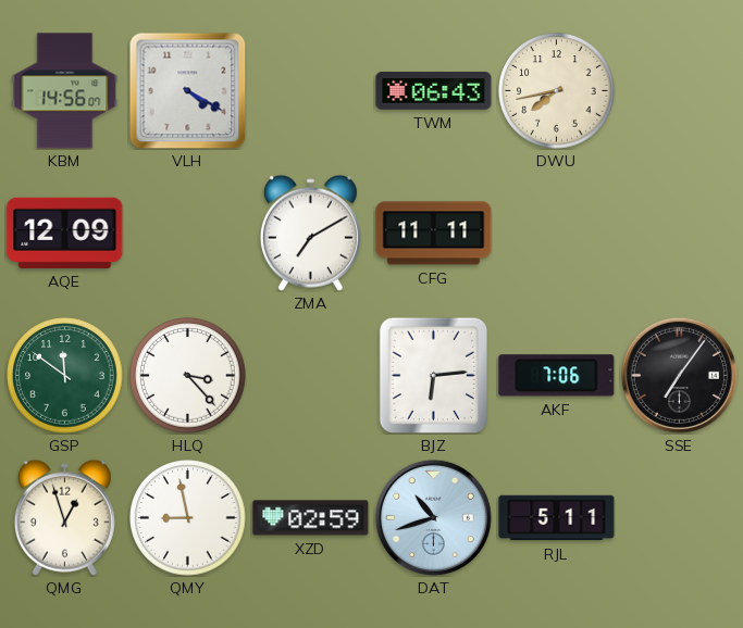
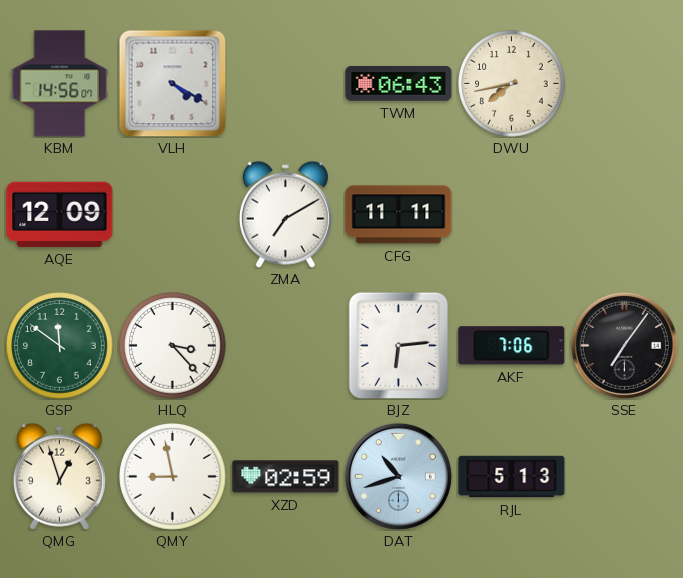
RJL: 5:11 -> 5:13 (512, 477)
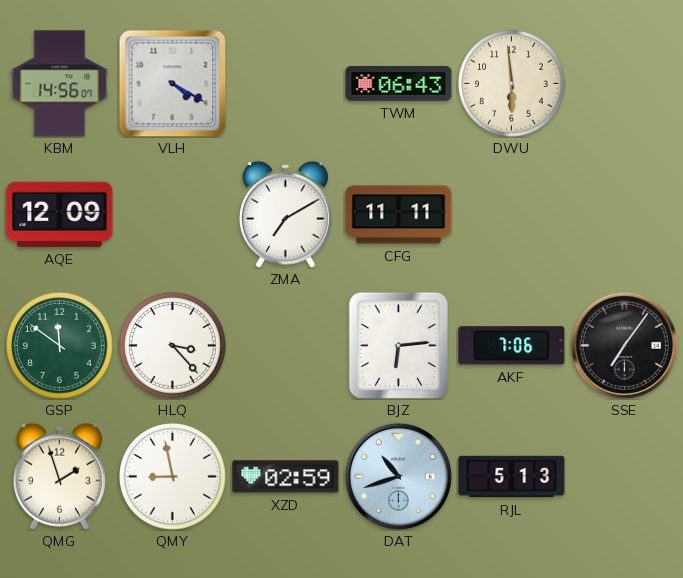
DWU: 7:43 -> 5:59 (512, 84)
QMG: 12:57 -> 1:57 (59, 476)
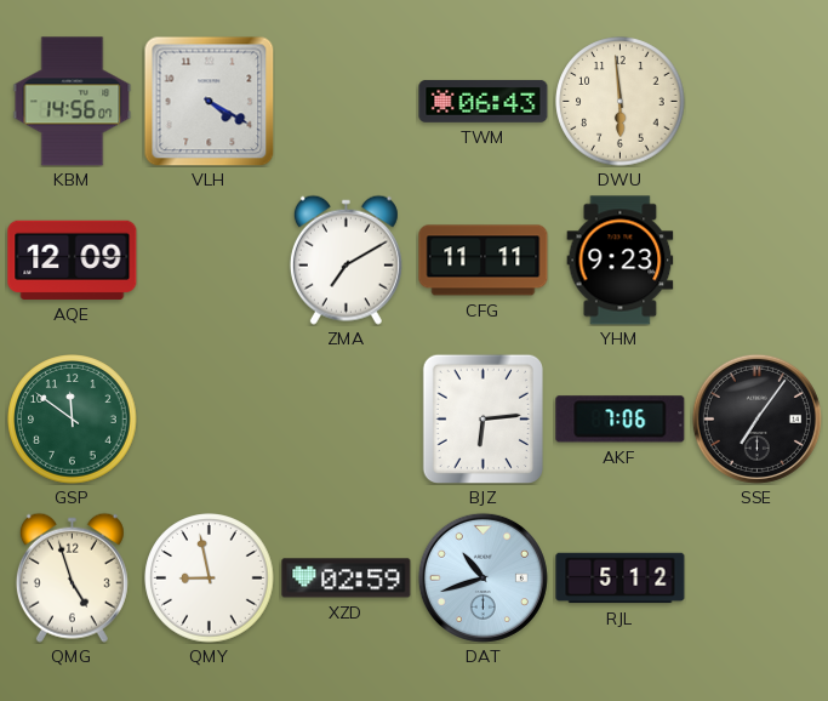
YHM: none -> 9:23 (621, 261)
HLQ: 3:23 -> none (173, 346)
QMG: 1:57 -> 4:57 (72, 577)
RJL: 5:13 -> 5:12 (621, 579)
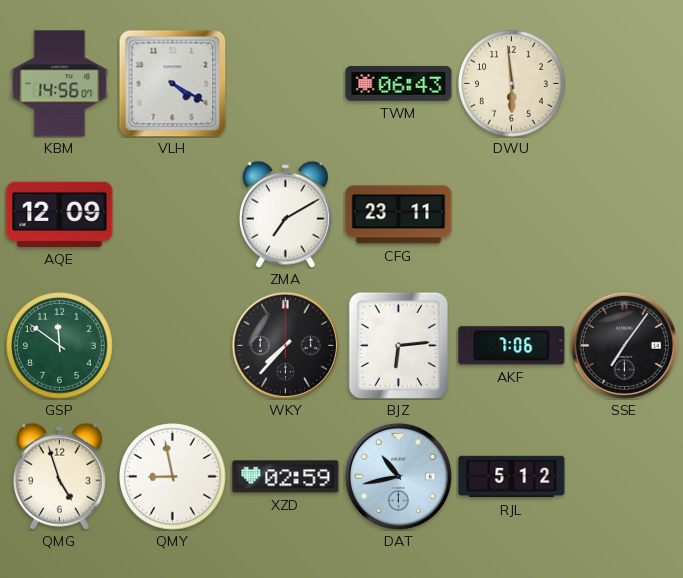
CFG: 11:11 -> 23:11 (399, 215)
YHM: 9:23 -> none (621, 261)
WKY: none -> 7:37 (285, 345)
DAT: 10:42 -> 10:43 (398, 476)
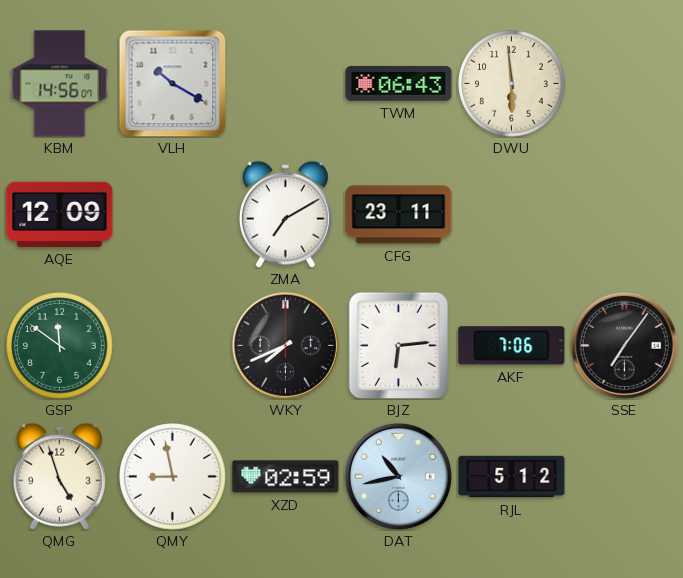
VLH: 4:20 -> 10:20 (172, 83)
WKY: 7:37 -> 7:41 (285, 345)
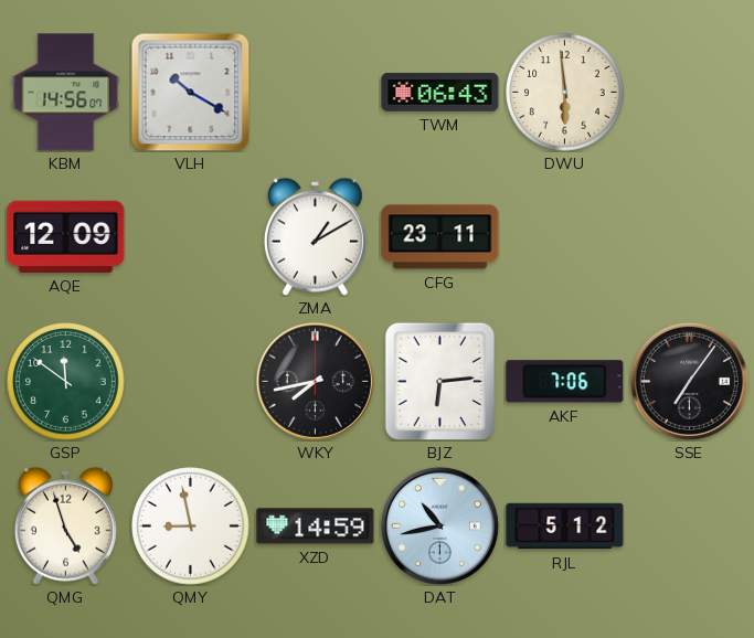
ZMA: 7:10 -> 1:10 (315, 236)
WKY: 7:41 -> 7:43 (315, 381)
XZD: 02:59 -> 14:59 (316, 527)
